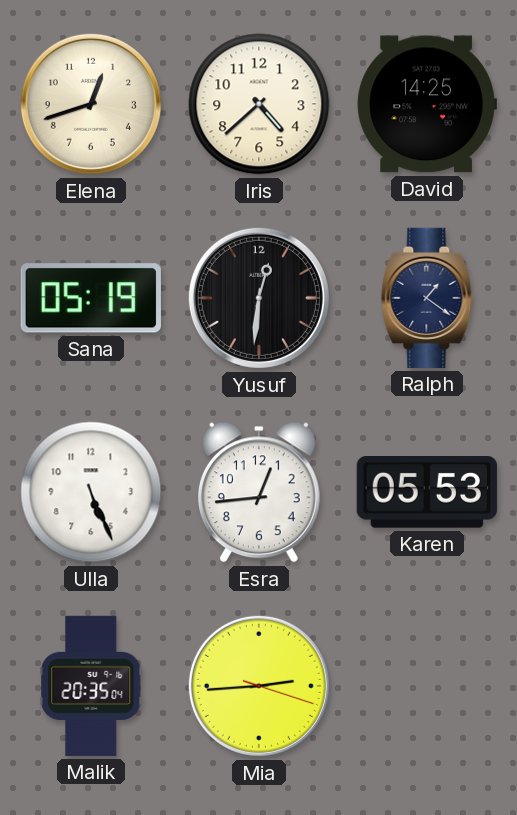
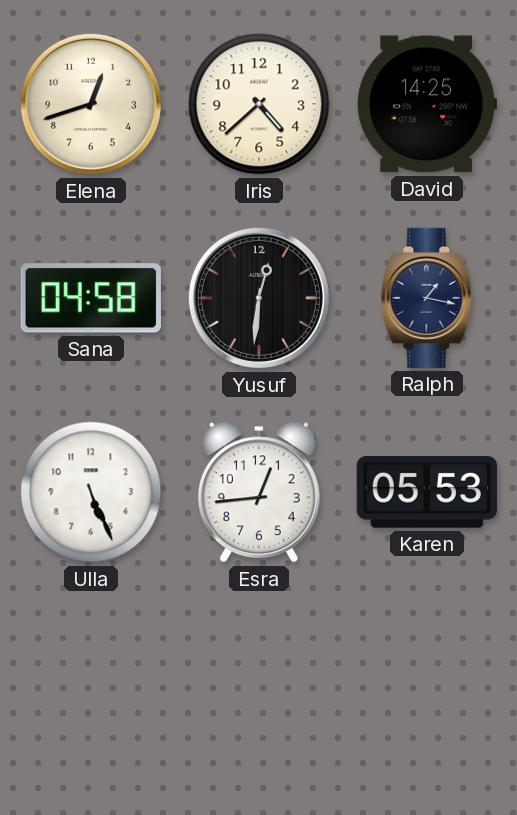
Sana: 05:19 -> 04:58 (91, 298)
Ralph: 1:21 -> 1:17 (427, 298)
Malik: 20:35 -> none (91, 686)
Mia: 2:44 -> none (259, 686)
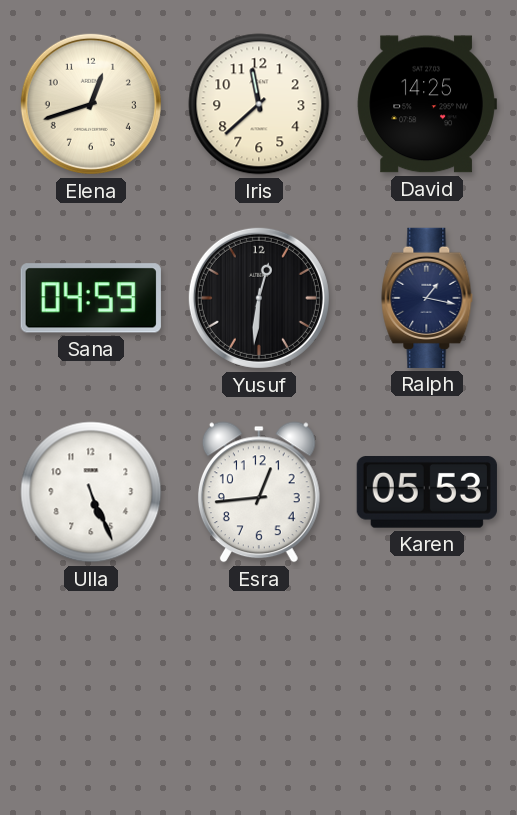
Iris: 4:38 -> 11:38 (259, 104)
Sana: 04:58 -> 04:59 (91, 298)
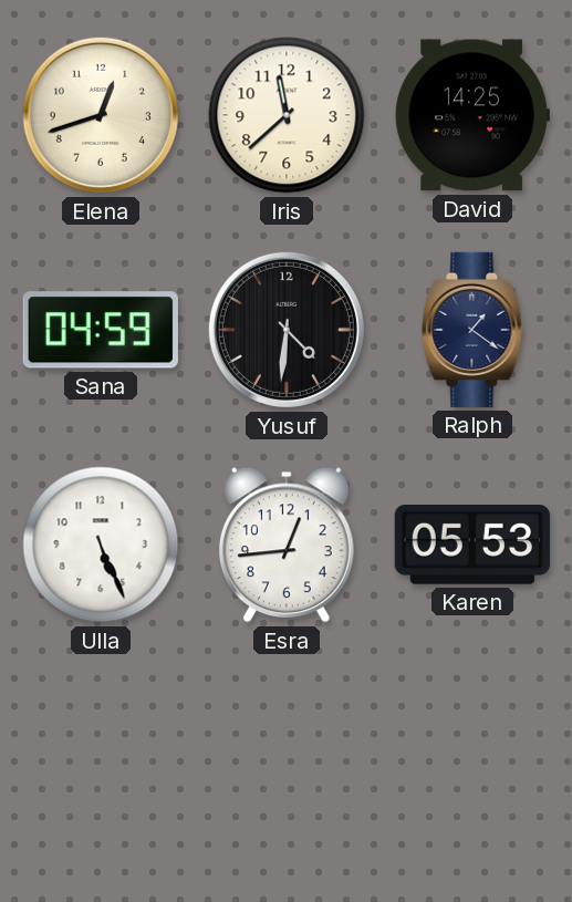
Yusuf: 12:31 -> 4:31 (287, 330)
Ralph: 1:17 -> 1:21 (472, 330)
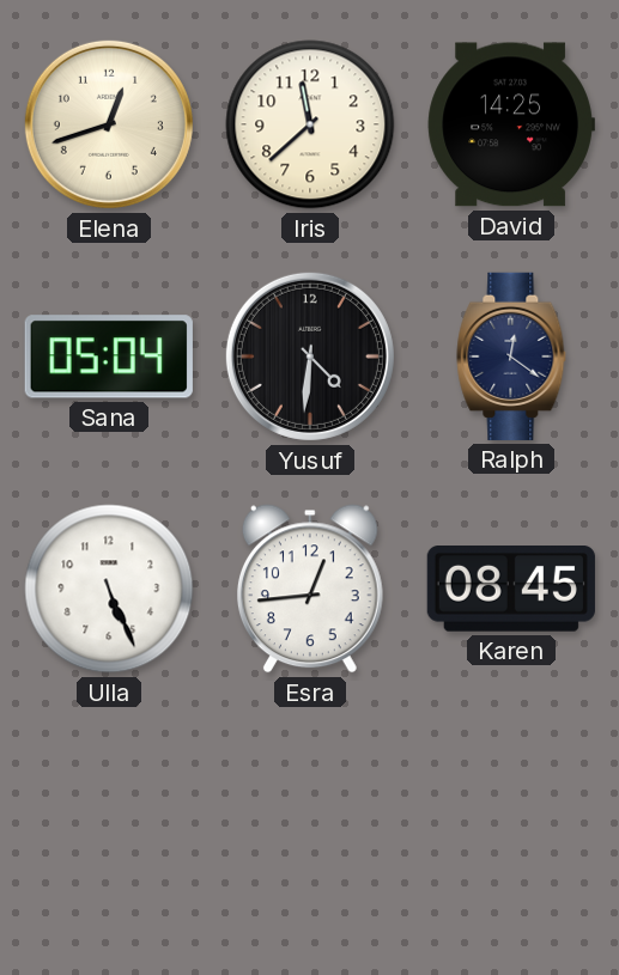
Sana: 04:59 -> 05:04 (109, 357)
Ralph: 1:21 -> 12:21 (511, 357)
Karen: 05:53 -> 08:45 (511, 590)
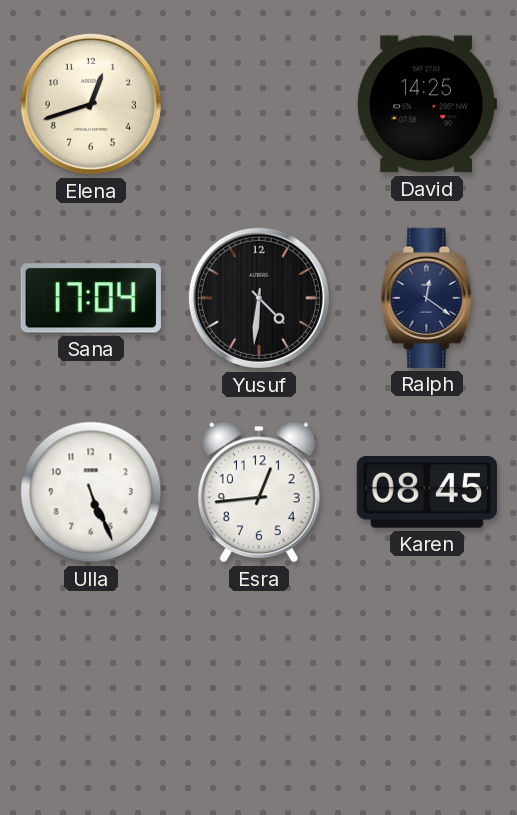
Iris: 11:38 -> none (310, 124)
Sana: 05:04 -> 17:04 (91, 298)
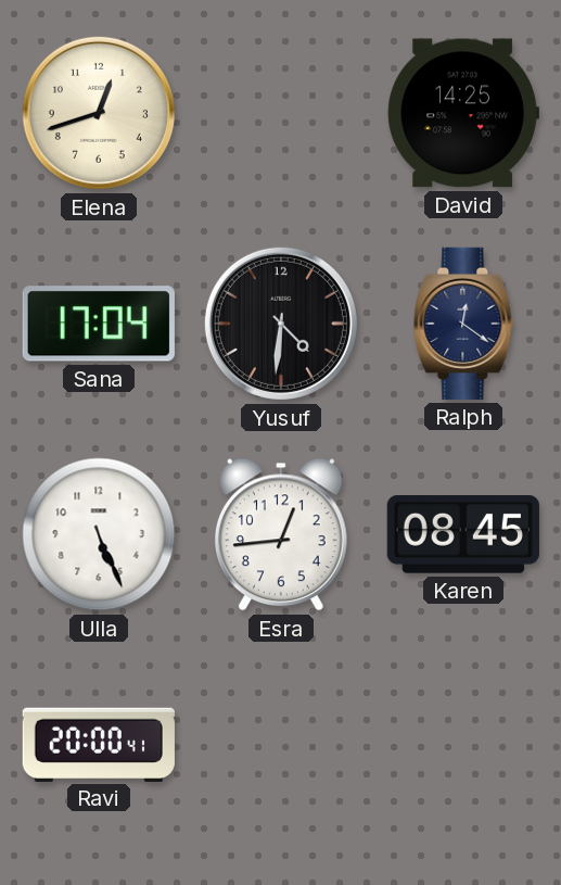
Ravi: none -> 20:00 (99, 744)
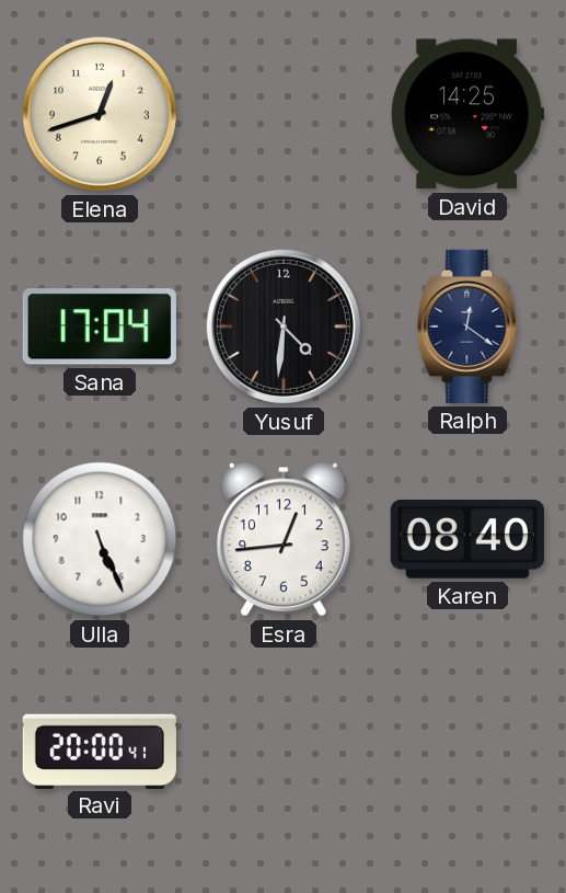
Karen: 08:45 -> 08:40 (467, 540)
